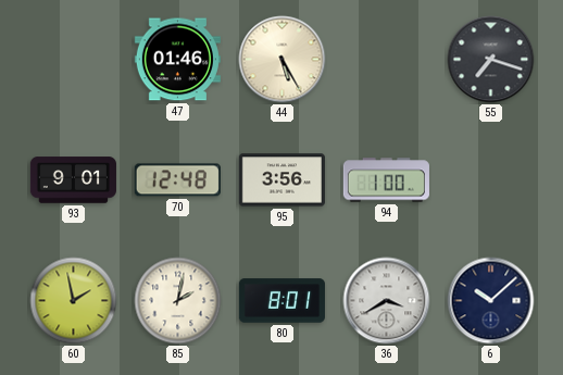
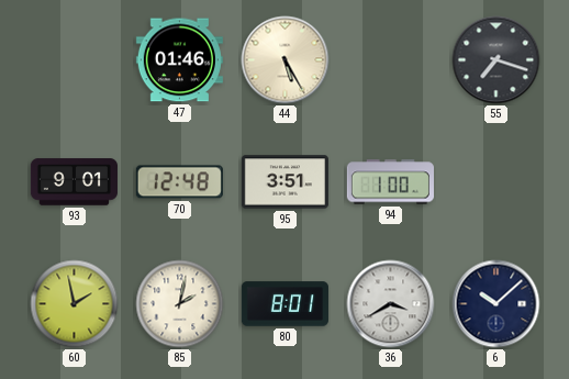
95: 3:56 -> 3:51 (284, 182)
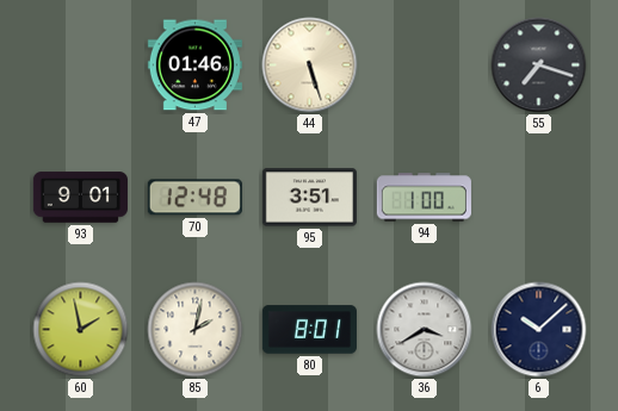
44: 5:25 -> 5:27 (310, 66)
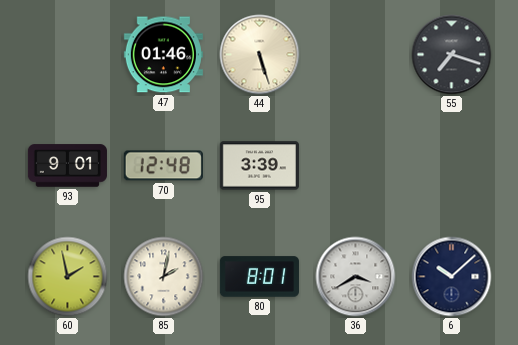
95: 3:51 -> 3:39 (259, 166)
94: 1:00 -> none (424, 198)
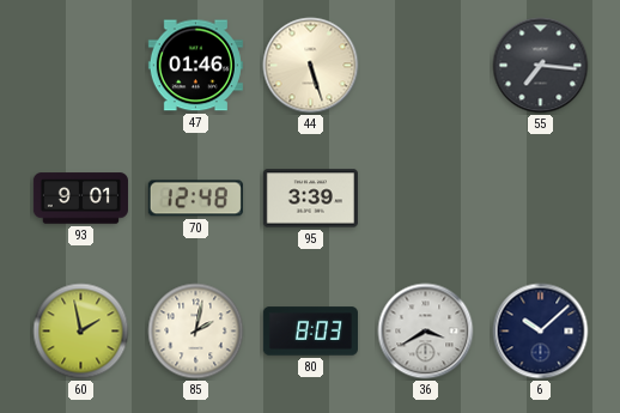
55: 7:18 -> 7:16 (541, 66)
80: 8:01 -> 8:03 (310, 332)
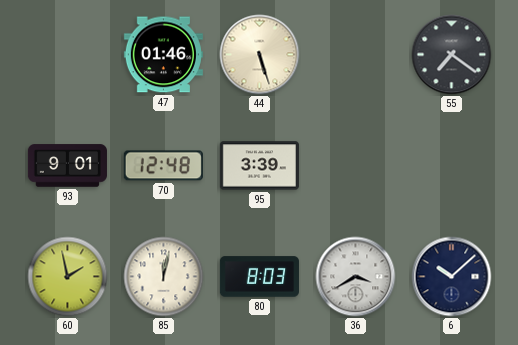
55: 7:16 -> 7:21 (452, 55)
85: 2:02 -> 12:02 (164, 277)
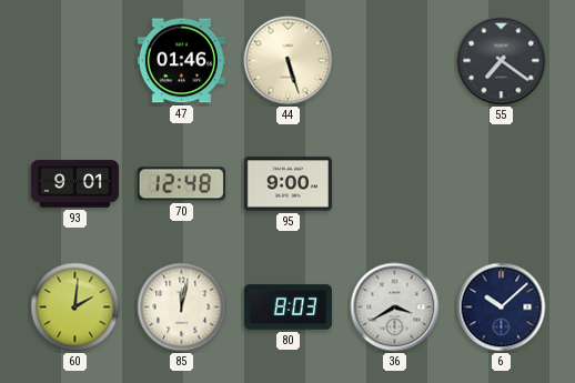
95: 3:39 -> 9:00 (287, 184)
60: 1:58 -> 2:01 (75, 308)
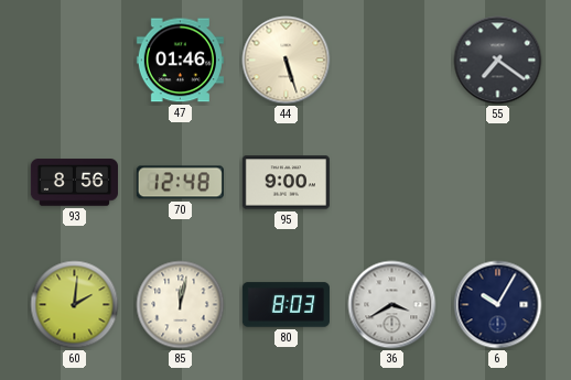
93: 9:01 -> 8:56 (74, 183)
6: 10:08 -> 10:05 (498, 305)
